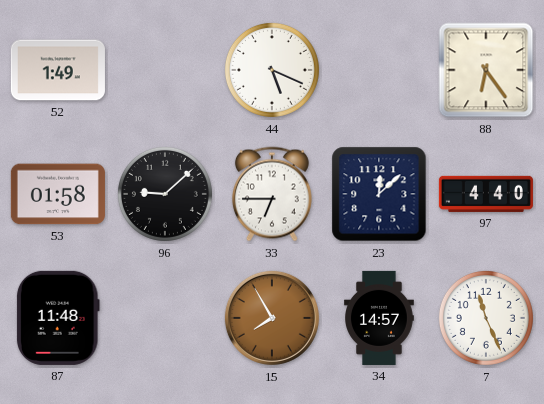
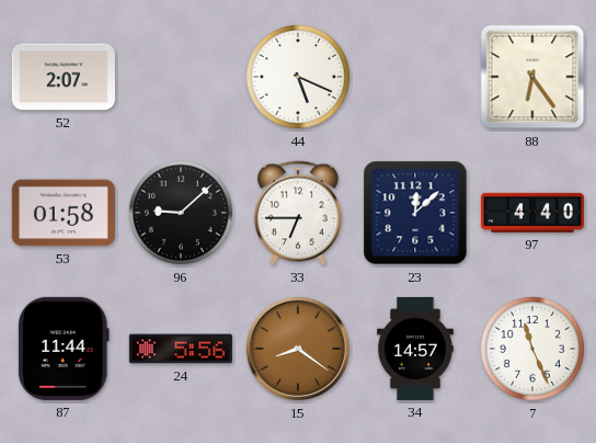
52: 1:49 -> 2:07 (64, 77)
87: 11:48 -> 11:44 (64, 349)
24: none -> 5:56 (181, 349)
15: 7:55 -> 8:21 (298, 349)
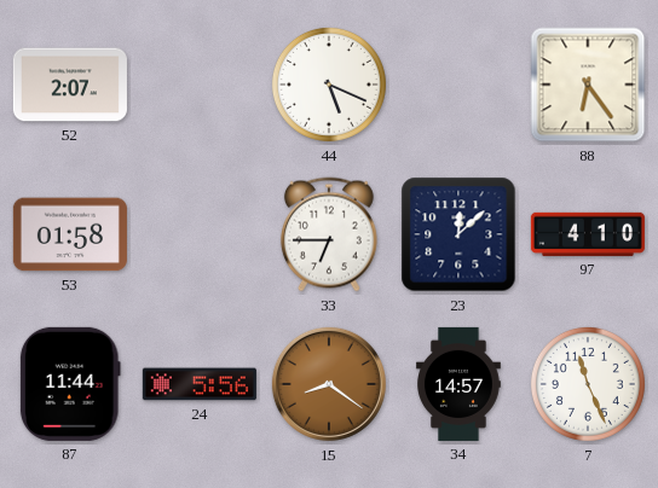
96: 9:08 -> none (181, 213)
97: 4:40 -> 4:10 (588, 234)
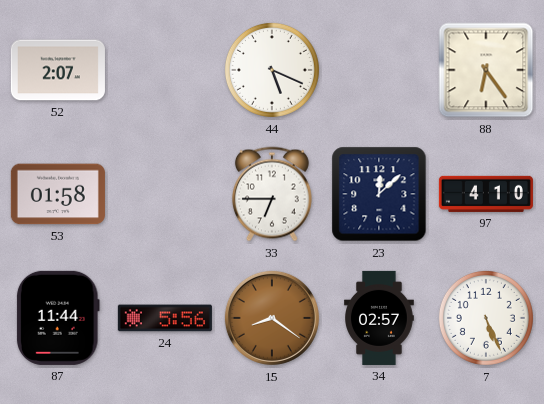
34: 14:57 -> 02:57 (380, 318)
7: 11:26 -> 5:26 (486, 318)
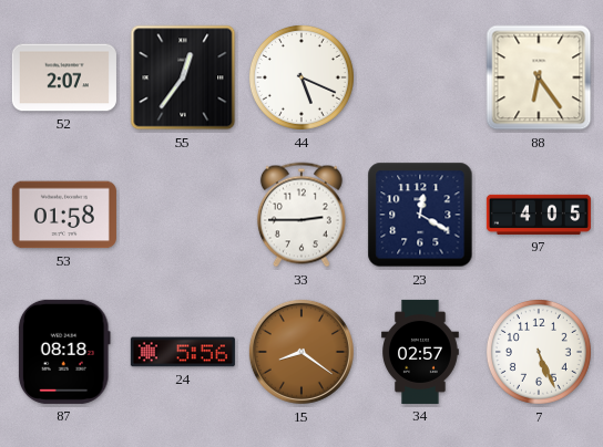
55: none -> 12:36 (183, 77)
33: 6:45 -> 2:45 (301, 215)
23: 12:08 -> 12:20 (420, 215)
97: 4:10 -> 4:05 (539, 215)
87: 11:44 -> 08:18 (64, 352)
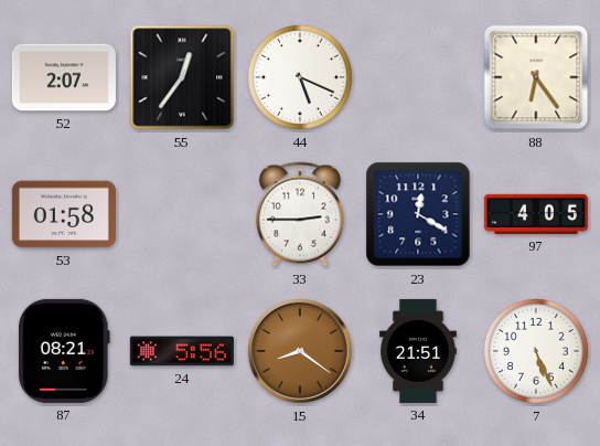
87: 08:18 -> 08:21 (64, 351)
34: 02:57 -> 21:51 (419, 351)
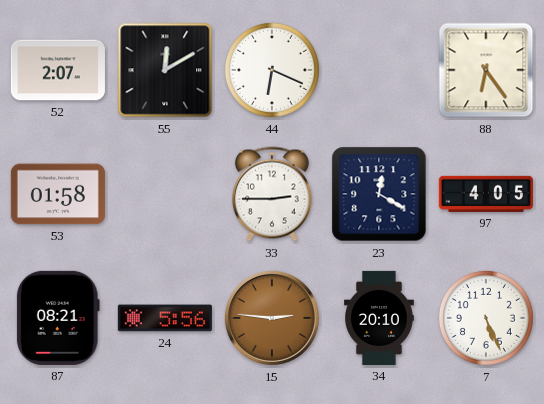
55: 12:36 -> 12:10 (165, 70)
44: 5:19 -> 6:19 (272, 70)
15: 8:21 -> 2:46 (272, 318)
34: 21:51 -> 20:10 (380, 318)
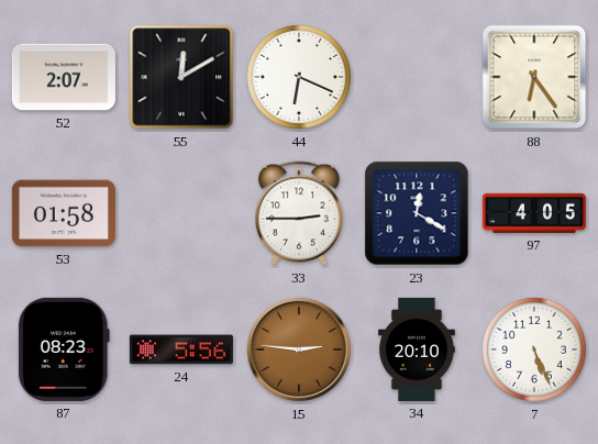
87: 08:21 -> 08:23 (64, 349)
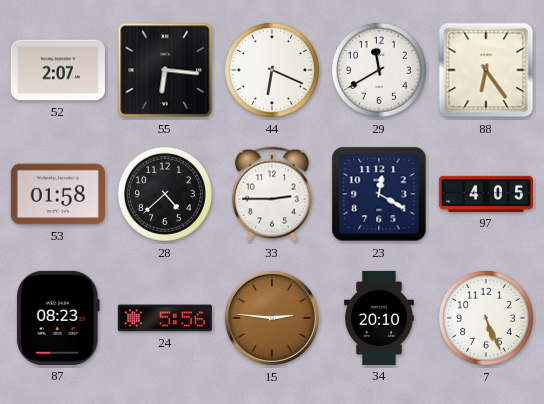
55: 12:10 -> 6:16 (165, 70)
29: none -> 11:40 (379, 70)
28: none -> 4:38 (165, 194)
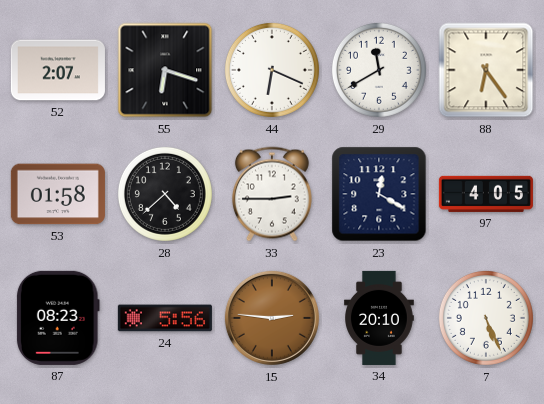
55: 6:16 -> 6:18 (165, 70)
